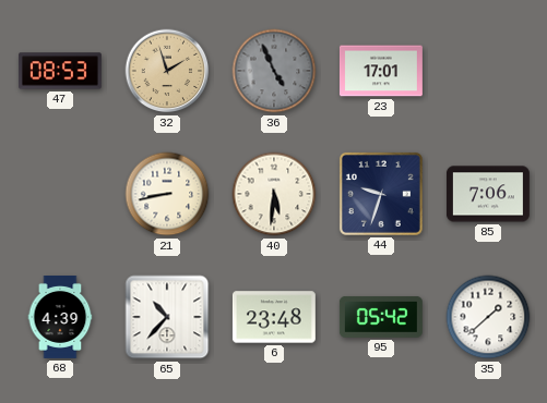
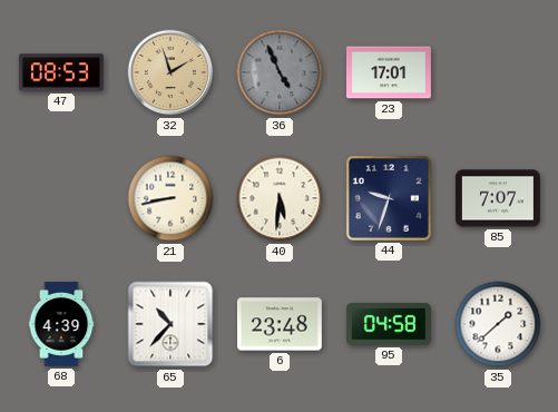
85: 7:06 -> 7:07 (498, 198)
95: 05:42 -> 04:58 (389, 324)
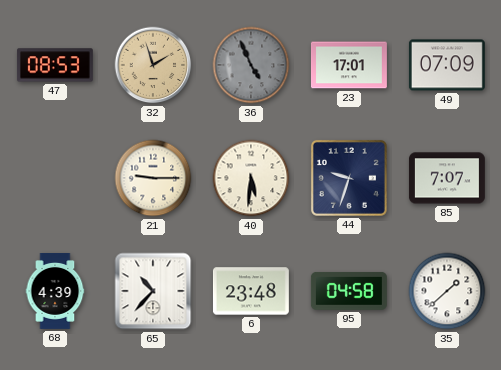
49: none -> 07:09 (447, 65)
21: 8:43 -> 9:15 (153, 178)
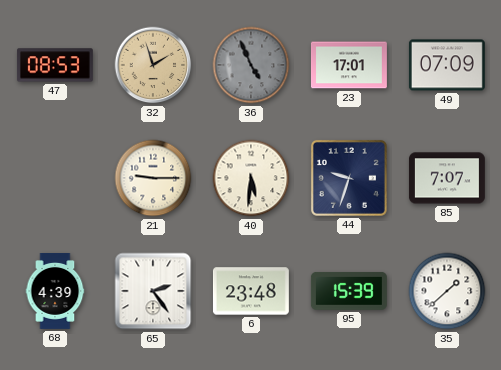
65: 10:37 -> 2:24 (153, 291)
95: 04:58 -> 15:39 (349, 291)
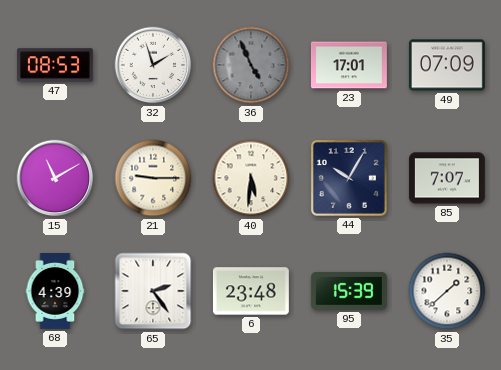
32 dial: champagne -> white (153, 65)
15: none -> 11:10 (55, 178)
44: 9:33 -> 10:05 (349, 178)
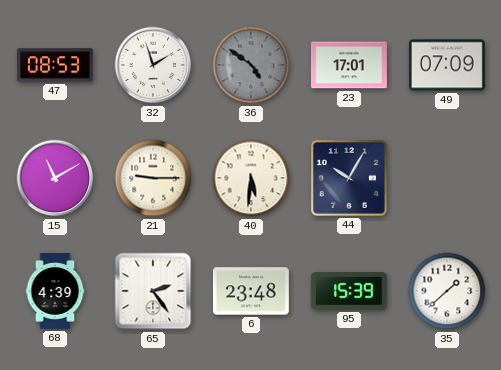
36: 4:56 -> 4:51 (251, 65)
85: 7:07 -> none (447, 178)
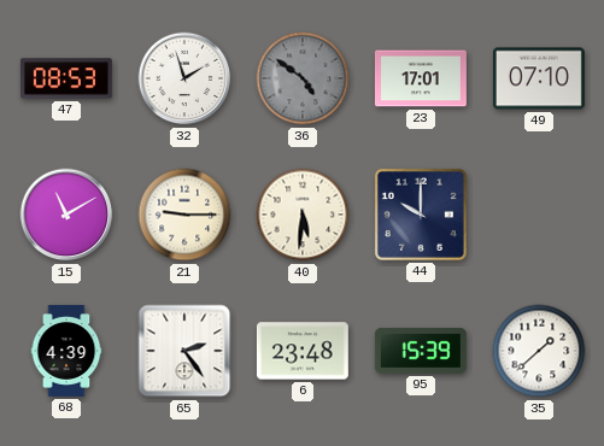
49: 07:09 -> 07:10 (539, 78)
44: 10:05 -> 10:00 (421, 215)
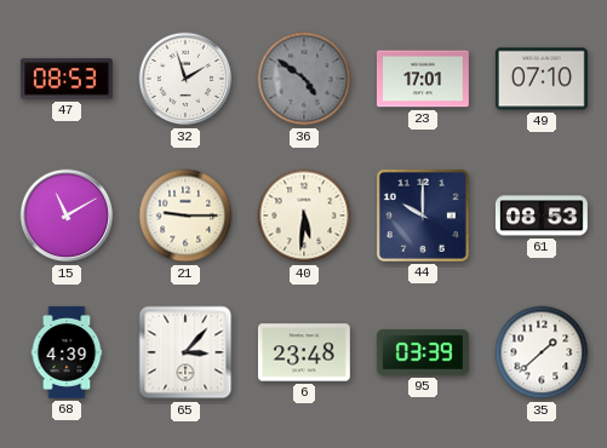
61: none -> 08:53 (542, 216)
65: 2:24 -> 3:07 (185, 352)
95: 15:39 -> 03:39 (423, 352)
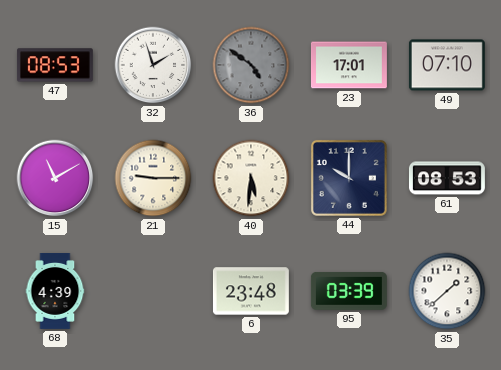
65: 3:07 -> none (185, 352)
